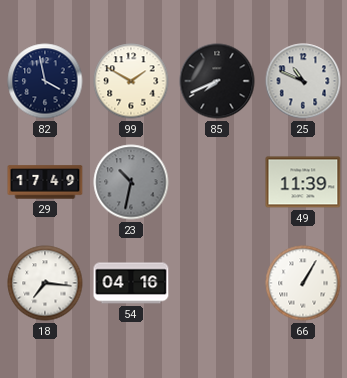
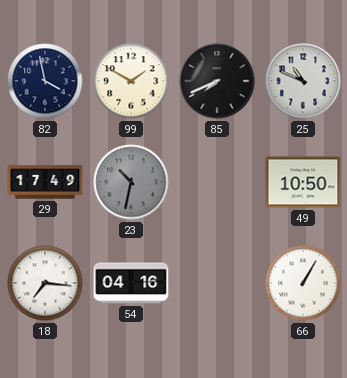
49: 11:39 -> 10:50 (303, 182)
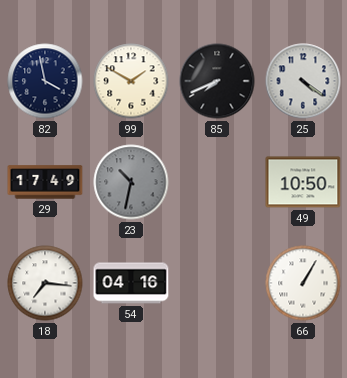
25: 10:49 -> 4:21 (303, 81)
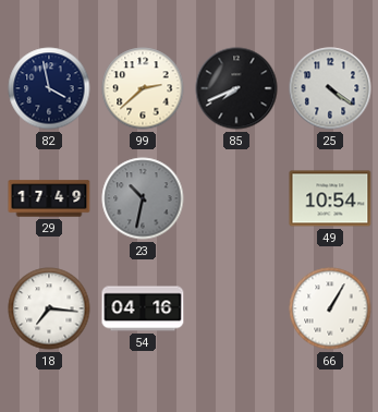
99: 1:50 -> 2:38 (143, 88)
49: 10:50 -> 10:54 (330, 198)
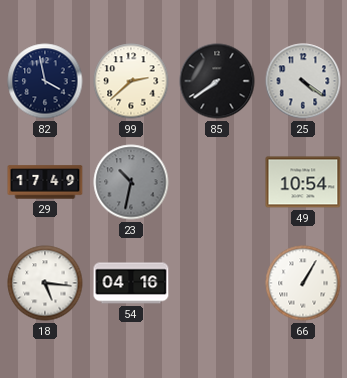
85: 7:41 -> 7:39 (217, 81)
18: 7:16 -> 5:16 (45, 283)
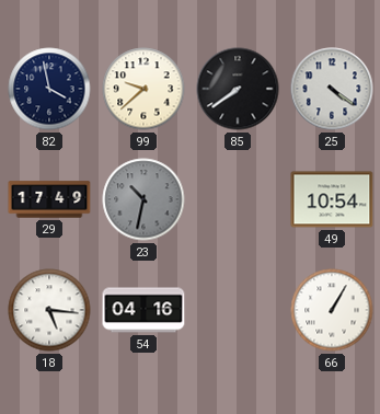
99: 2:38 -> 9:38 (143, 89)
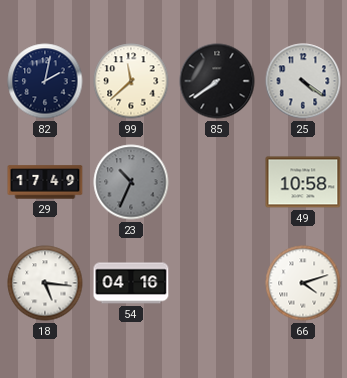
82: 3:58 -> 2:02 (45, 81)
99: 9:38 -> 11:38 (131, 81)
23: 10:32 -> 10:34 (131, 182)
49: 10:54 -> 10:58 (303, 182)
66: 1:05 -> 4:12 (303, 283)
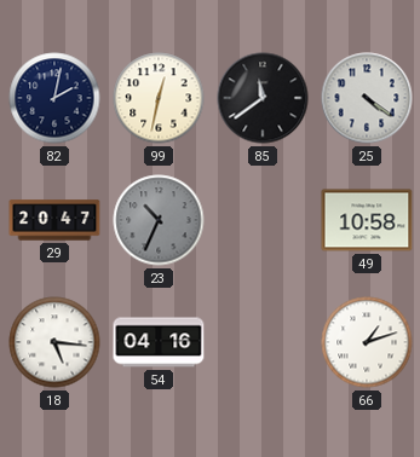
99: 11:38 -> 12:32 (159, 98)
85: 7:39 -> 11:39 (263, 98)
29: 17:49 -> 20:47 (54, 220)
66: 4:12 -> 1:12 (367, 342)
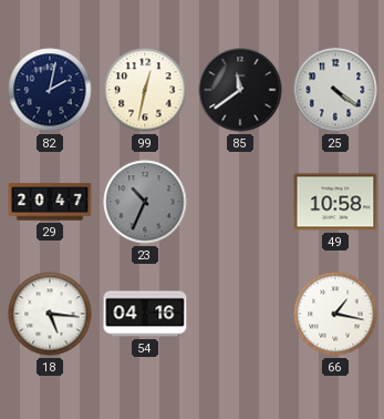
66: 1:12 -> 1:17 (335, 314)
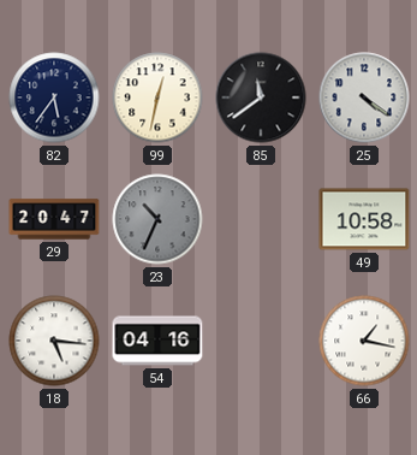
82: 2:02 -> 5:36 (54, 97)
